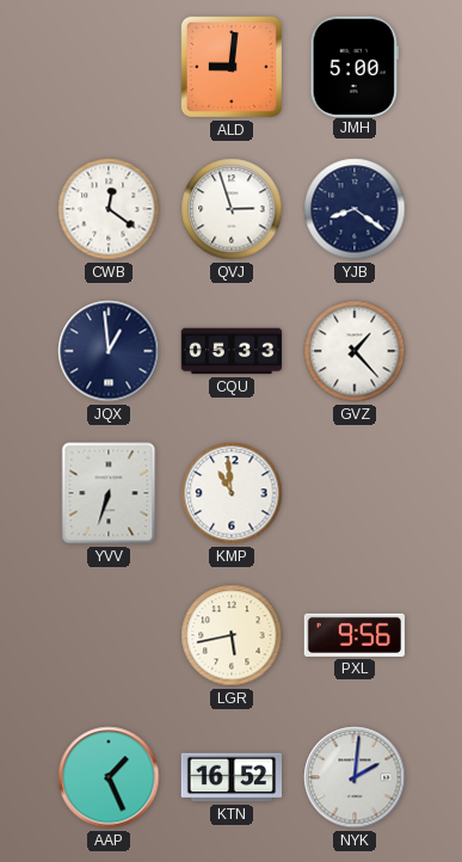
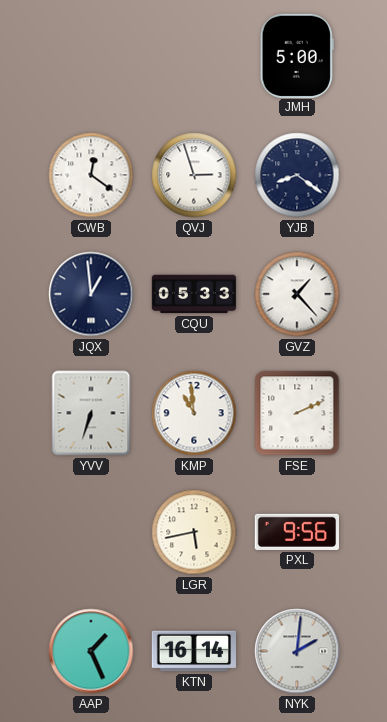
ALD: 9:01 -> none (232, 67)
FSE: none -> 2:11 (297, 413)
KTN: 16:52 -> 16:14 (194, 651)
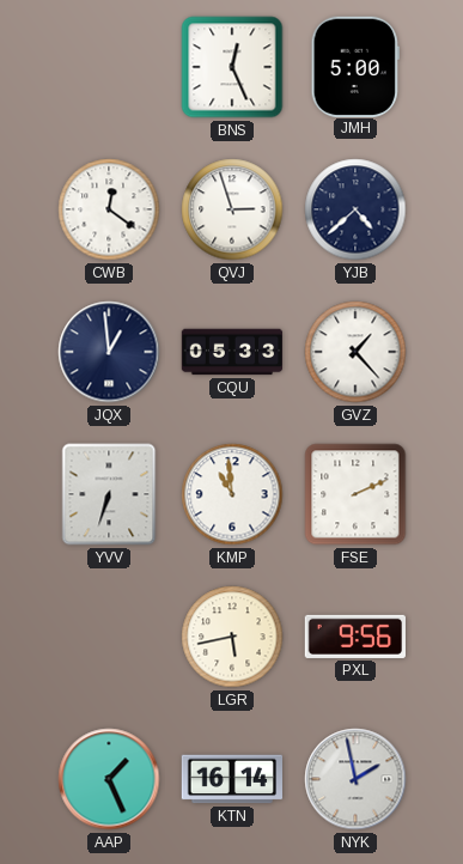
BNS: none -> 12:26 (232, 67)
YJB: 8:21 -> 4:38 (355, 209)
NYK: 2:01 -> 1:58 (355, 779)
